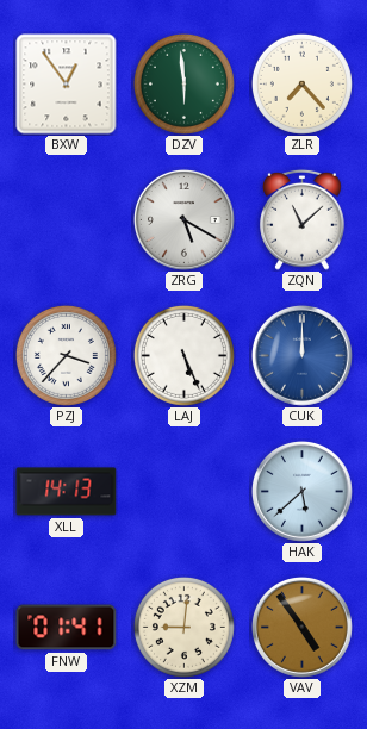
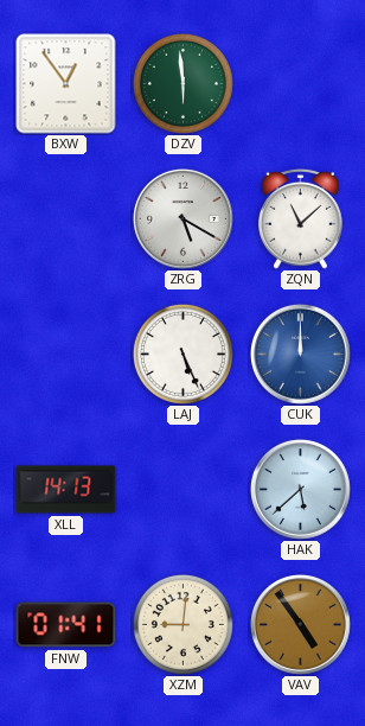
ZLR: 7:23 -> none (301, 83)
PZJ: 3:37 -> none (66, 355)
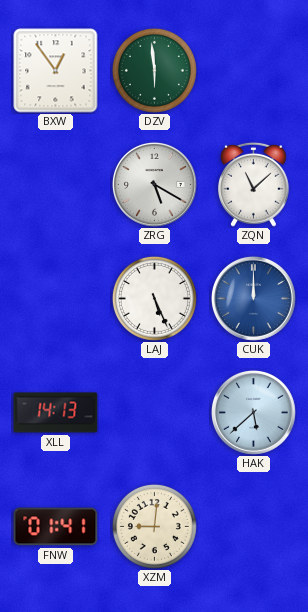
VAV: 4:54 -> none (300, 624)
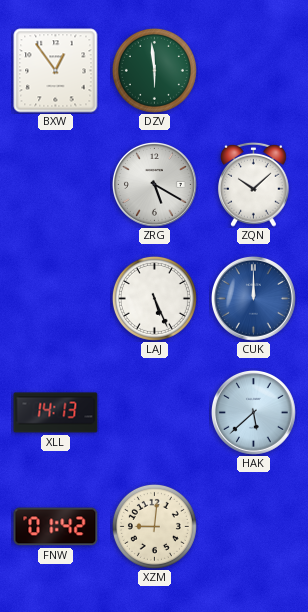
ZQN: 11:08 -> 10:08 (254, 184)
FNW: 01:41 -> 01:42 (56, 527)
